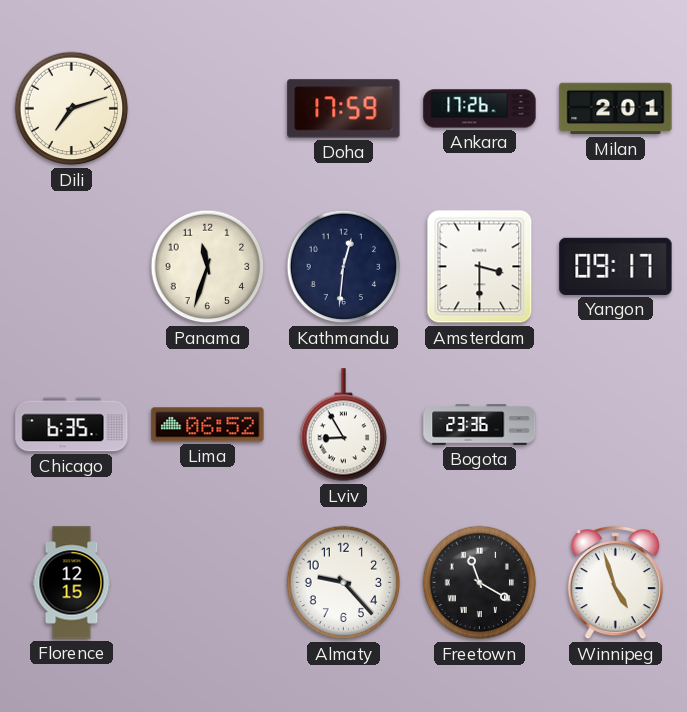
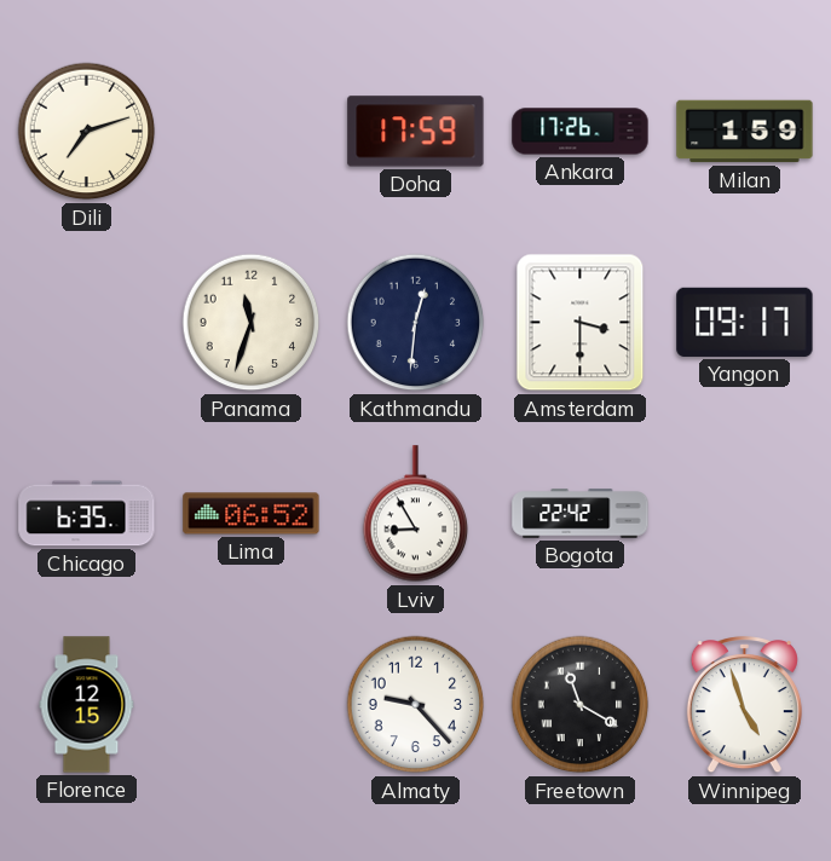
Milan: 2:01 -> 1:59 (745, 132)
Bogota: 23:36 -> 22:42 (581, 514)
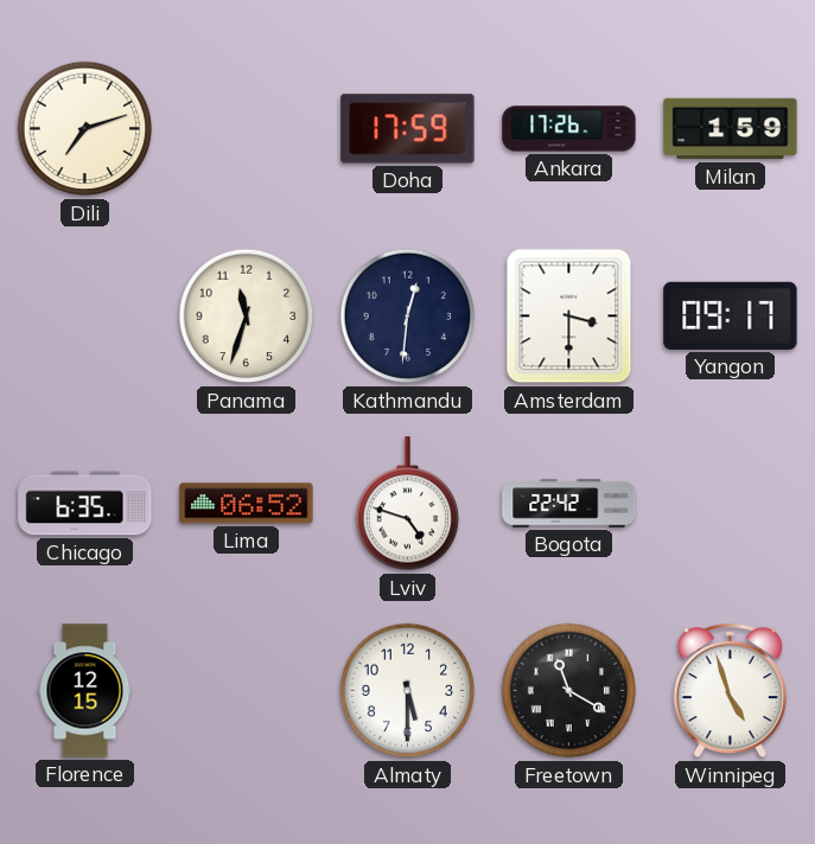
Lviv: 8:55 -> 4:48 (408, 504)
Almaty: 9:23 -> 5:30 (408, 691)
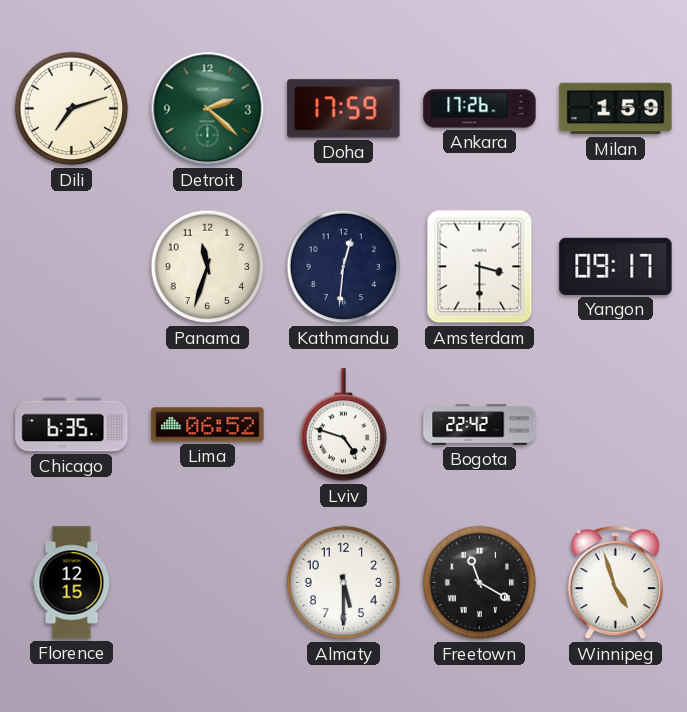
Detroit: none -> 2:22 (208, 109)
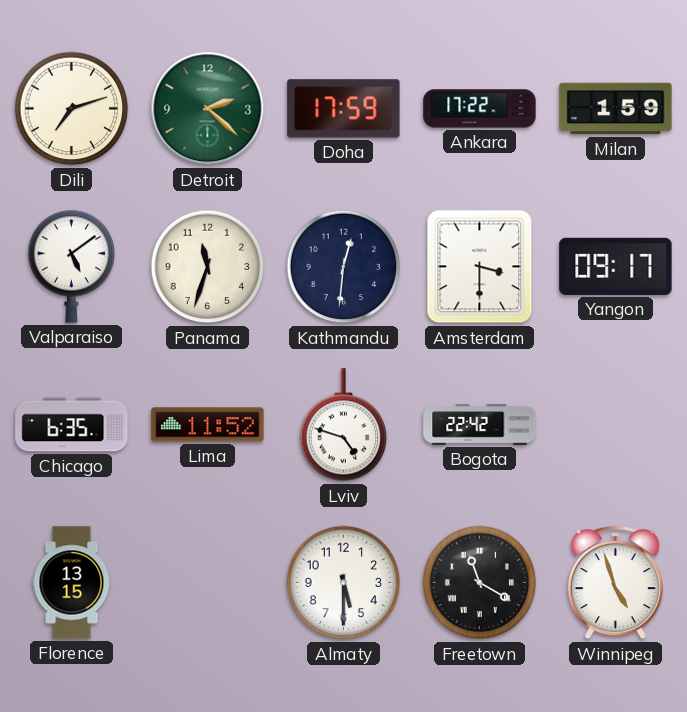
Ankara: 17:26 -> 17:22 (480, 109)
Valparaiso: none -> 5:09 (72, 266)
Lima: 06:52 -> 11:52 (208, 425)
Florence: 12:15 -> 13:15 (72, 583)
